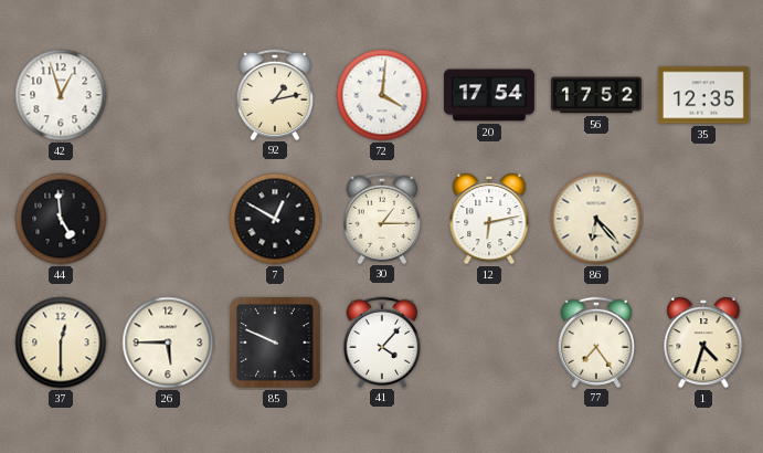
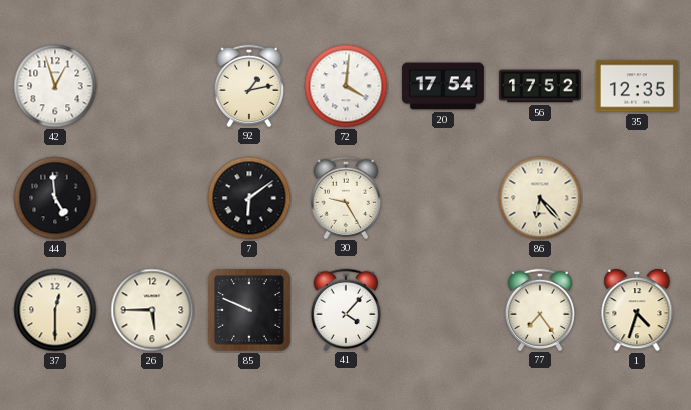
7: 12:50 -> 6:09 (249, 198)
30: 1:15 -> 9:25 (346, 197)
12: 6:13 -> none (489, 219)
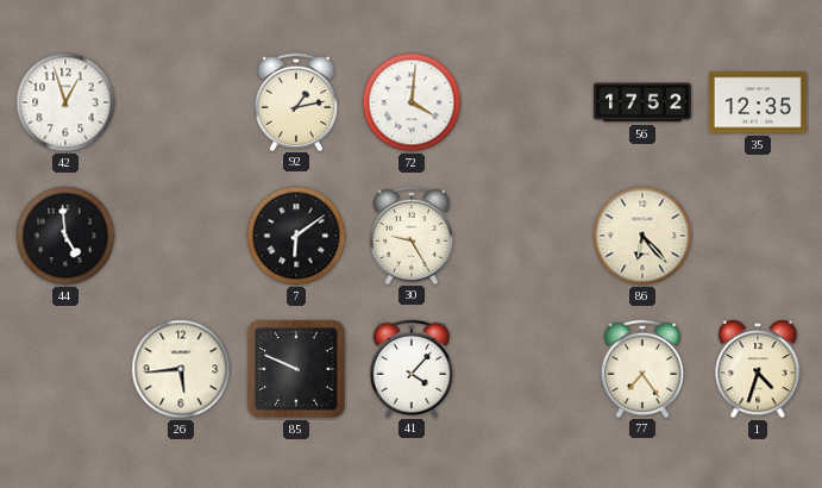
20: 17:54 -> none (443, 86)
37: 12:30 -> none (55, 310)
26: 5:45 -> 5:44 (181, 369)
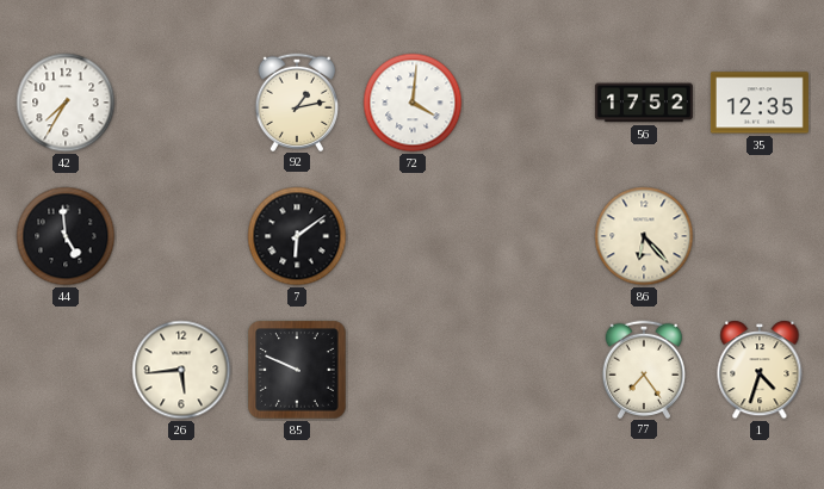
42: 12:57 -> 7:35 (66, 103)
30: 9:25 -> none (412, 234)
41: 4:07 -> none (412, 368)
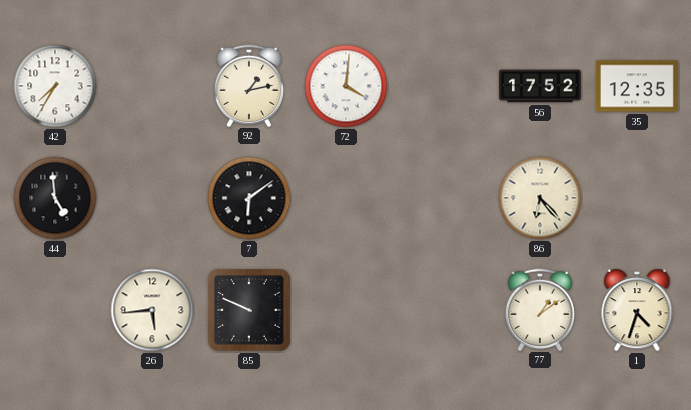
77: 7:24 -> 1:09 (540, 309)
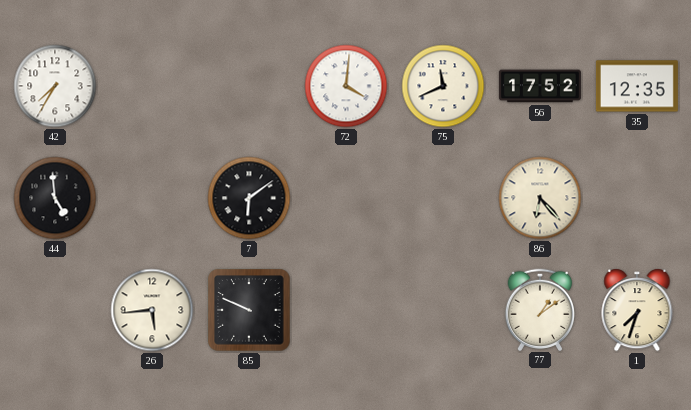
92: 1:13 -> none (249, 85)
75: none -> 11:41 (443, 86)
1: 4:33 -> 7:33 (637, 310)
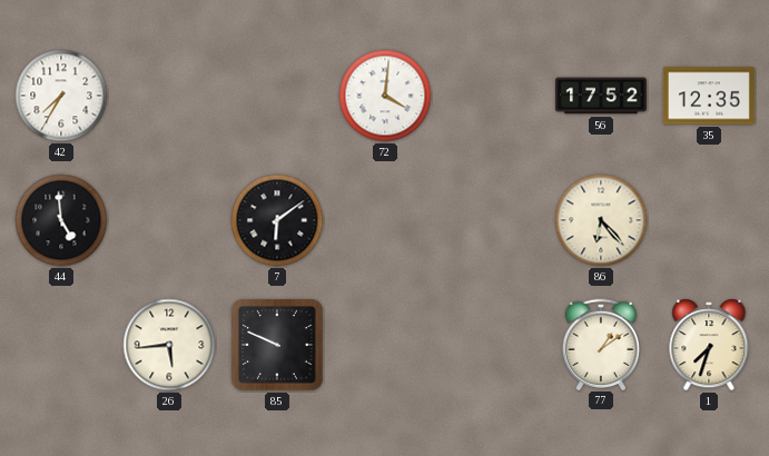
75: 11:41 -> none (443, 86)
